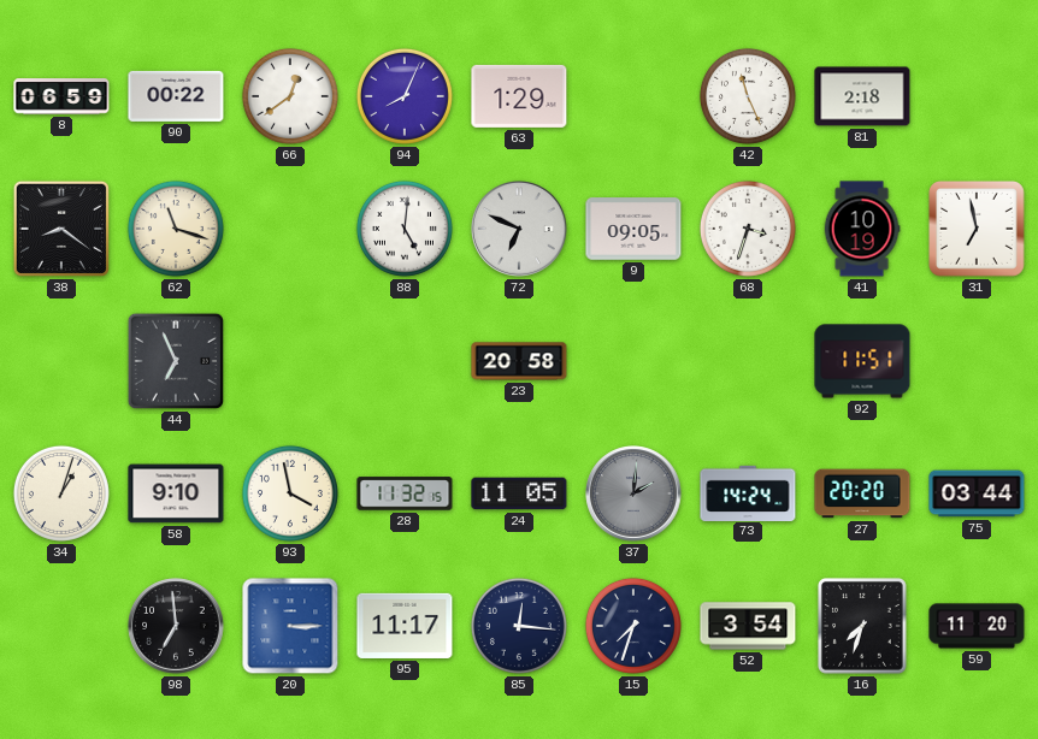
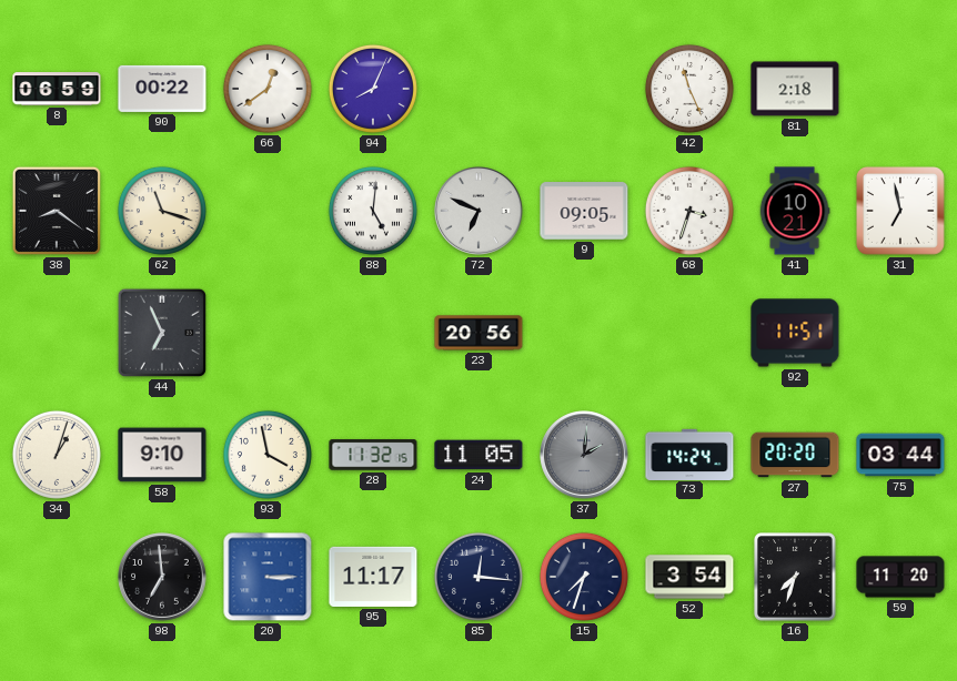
63: 1:29 -> none (519, 96)
41: 10:19 -> 10:21 (795, 211)
23: 20:58 -> 20:56 (478, 333)
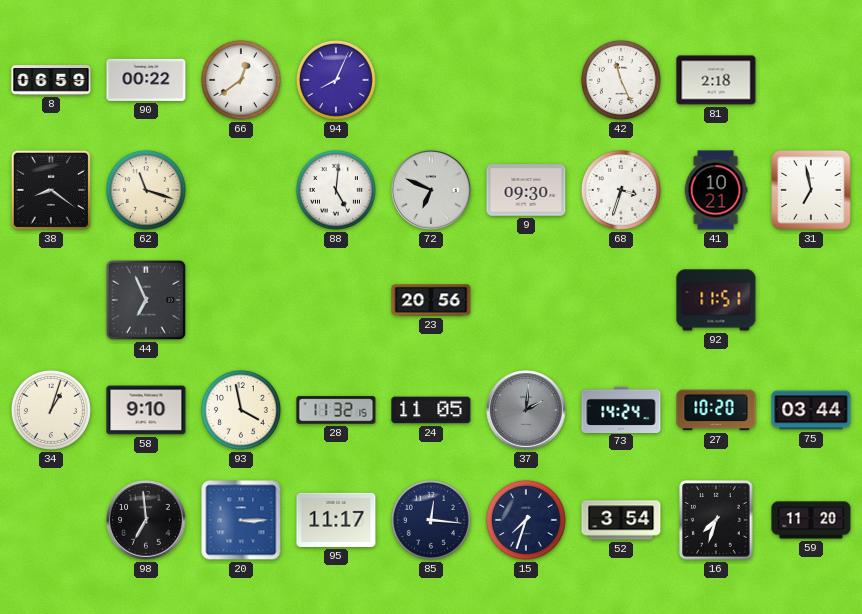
9: 09:05 -> 09:30 (526, 190)
27: 20:20 -> 10:20 (716, 410)
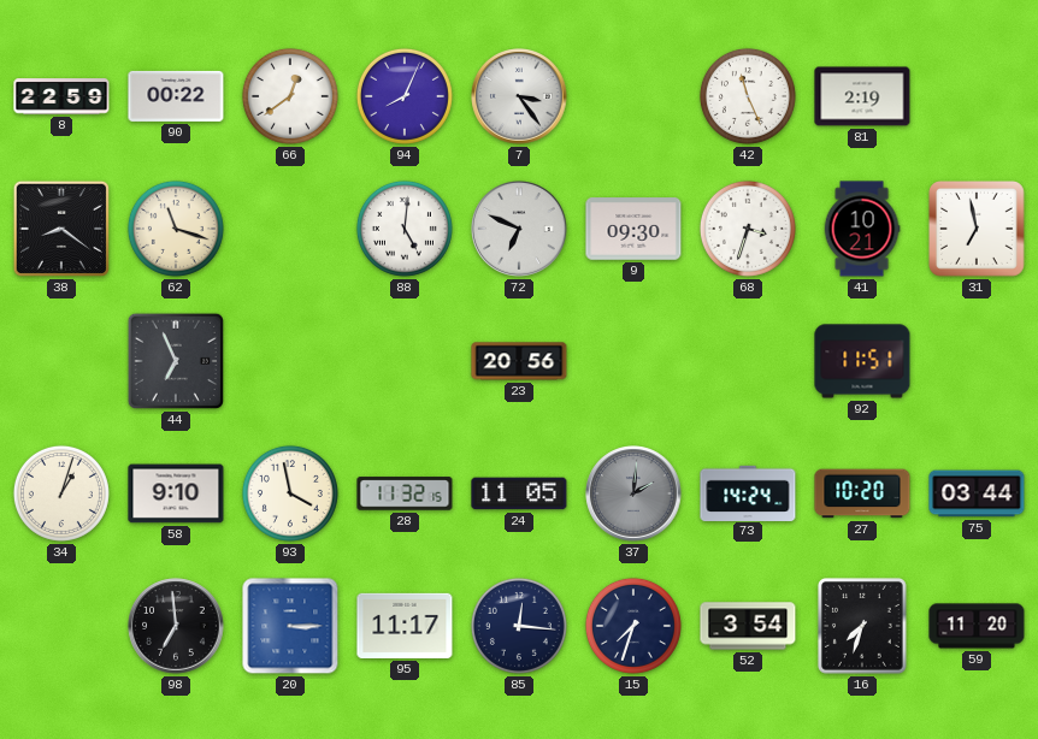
8: 06:59 -> 22:59 (61, 96)
7: none -> 3:24 (519, 96)
81: 2:18 -> 2:19 (862, 96)
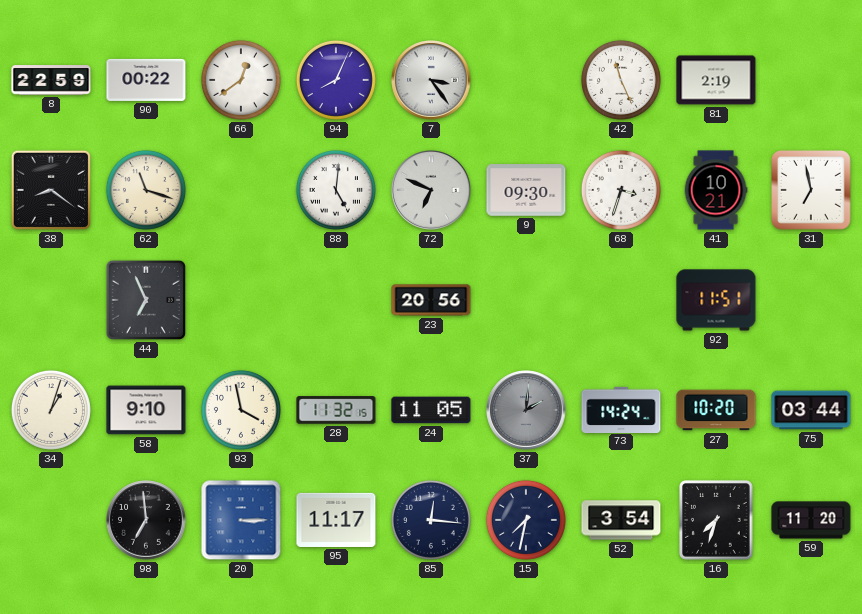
15: 7:33 -> 7:32 (526, 520)
